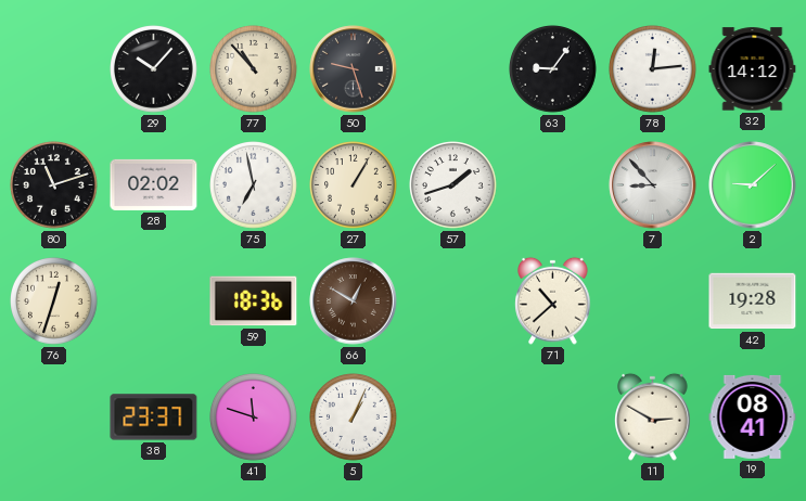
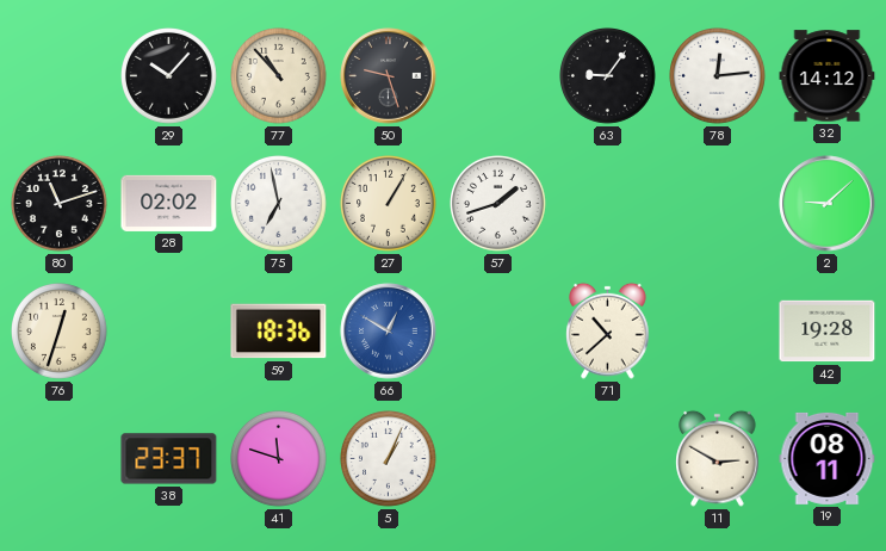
7: 8:53 -> none (653, 185)
66 dial: brown -> blue (389, 332)
19: 08:41 -> 08:11 (828, 458)
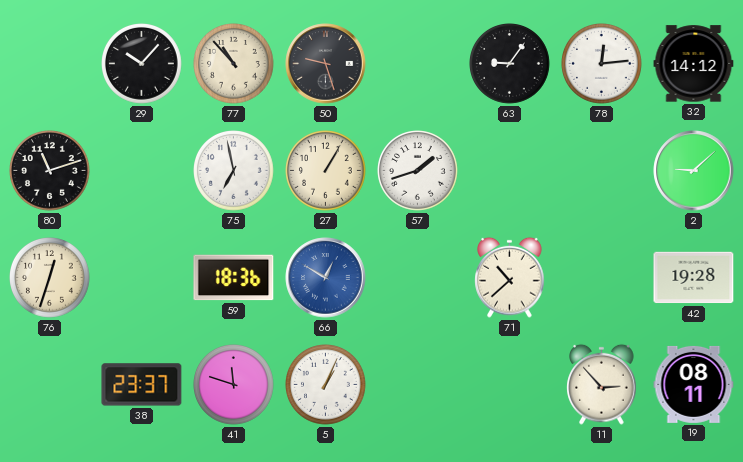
28: 02:02 -> none (169, 203)
11: 2:50 -> 2:53 (602, 384)
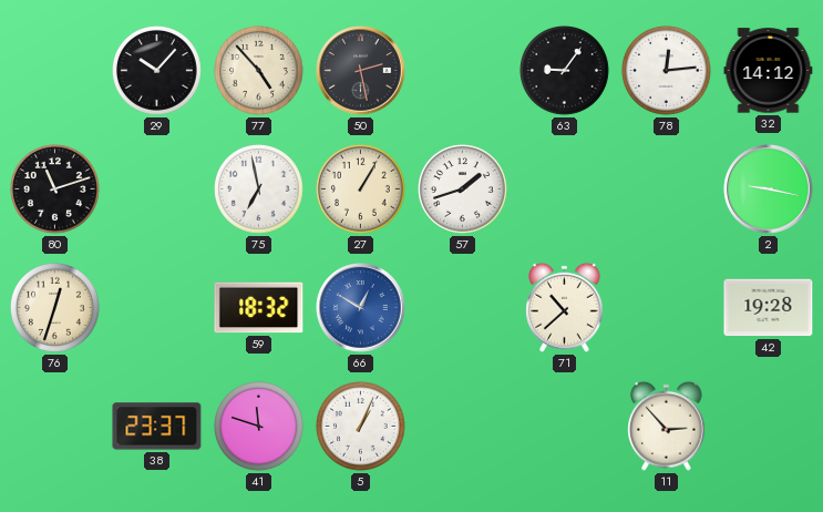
77: 10:53 -> 4:53 (259, 71)
50: 9:27 -> 2:28 (361, 71)
2: 9:08 -> 9:17 (769, 190)
59: 18:36 -> 18:32 (259, 308)
19: 08:11 -> none (694, 384)
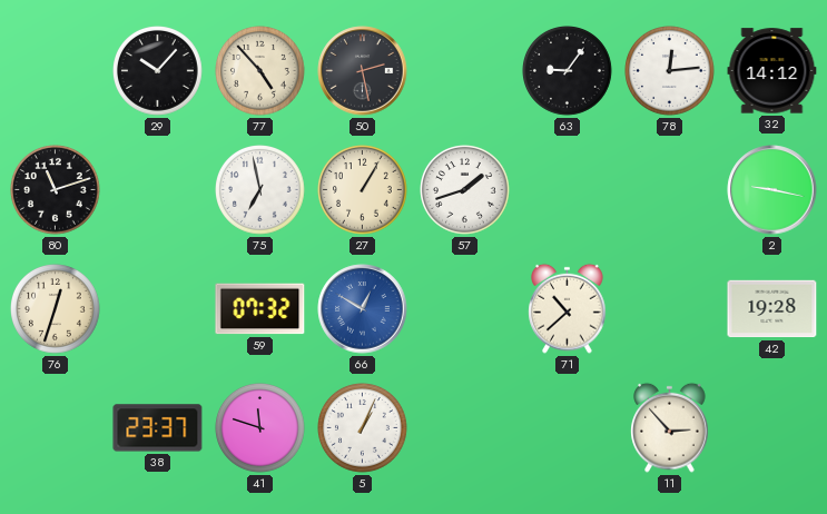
59: 18:32 -> 07:32 (260, 309)
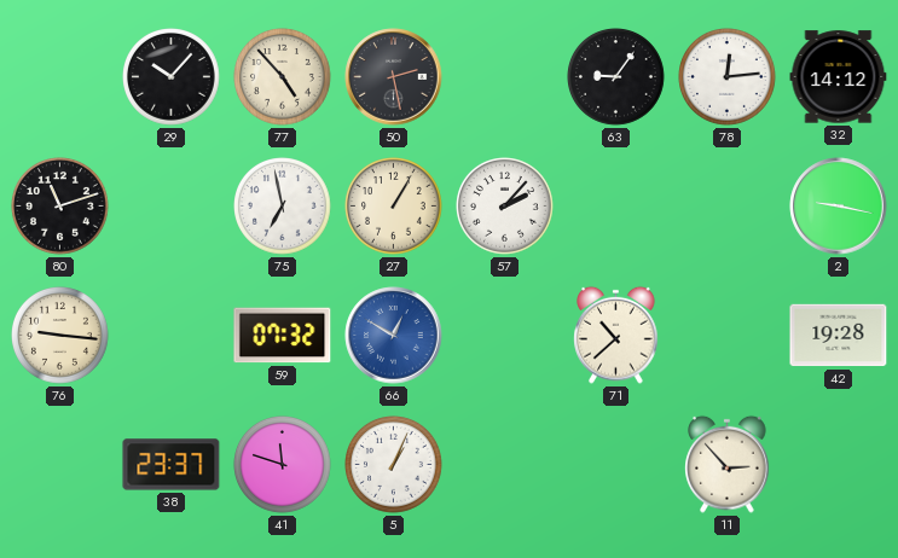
57: 1:42 -> 2:07 (505, 207)
76: 12:33 -> 9:16 (60, 336)
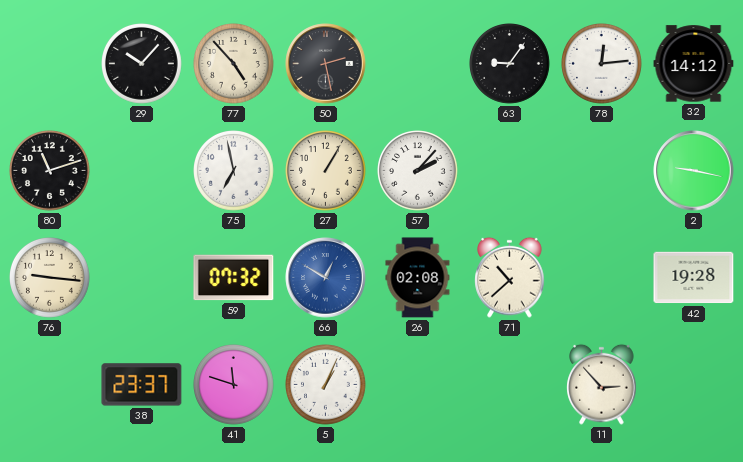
26: none -> 02:08 (418, 278)
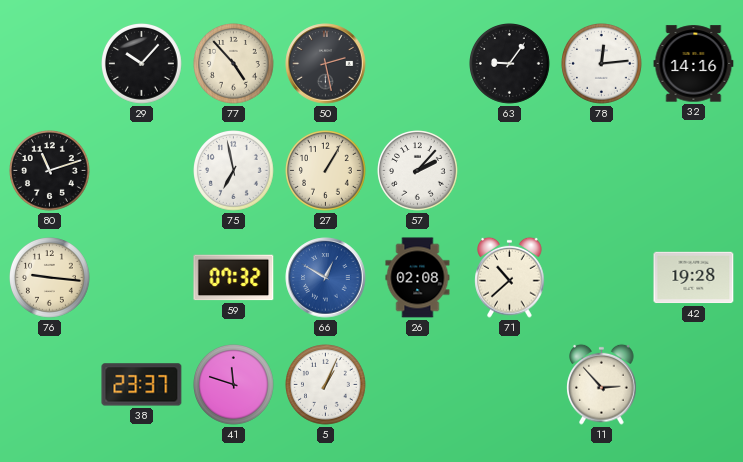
32: 14:12 -> 14:16 (694, 64)
2: 9:17 -> none (694, 171)
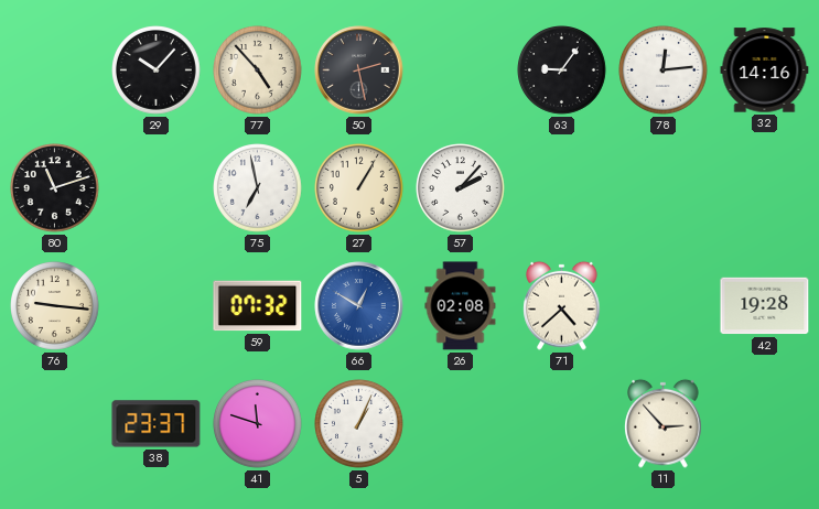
71: 10:38 -> 4:38 (562, 305)
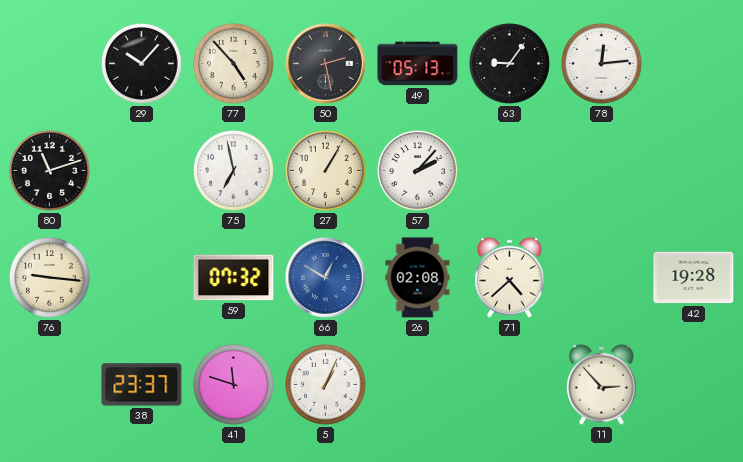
49: none -> 05:13 (418, 64)
32: 14:16 -> none (765, 71)
